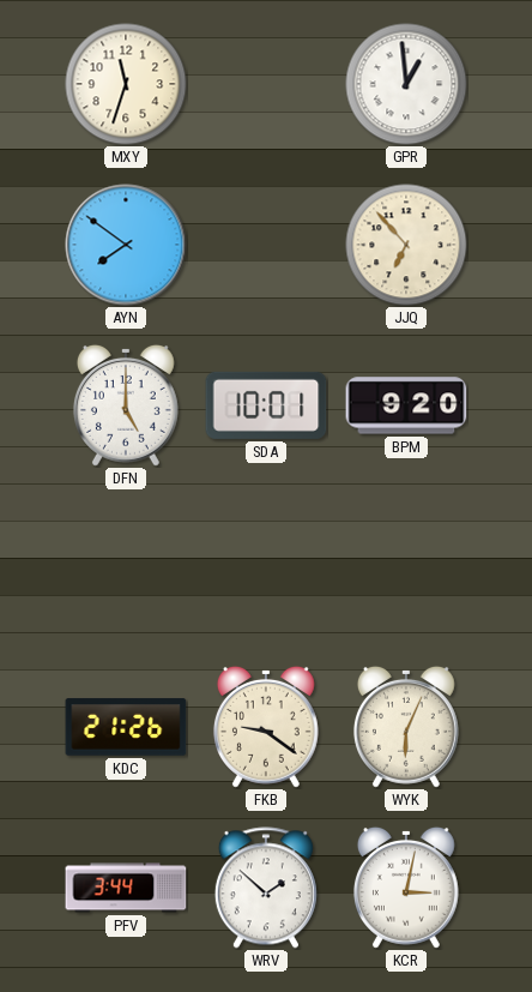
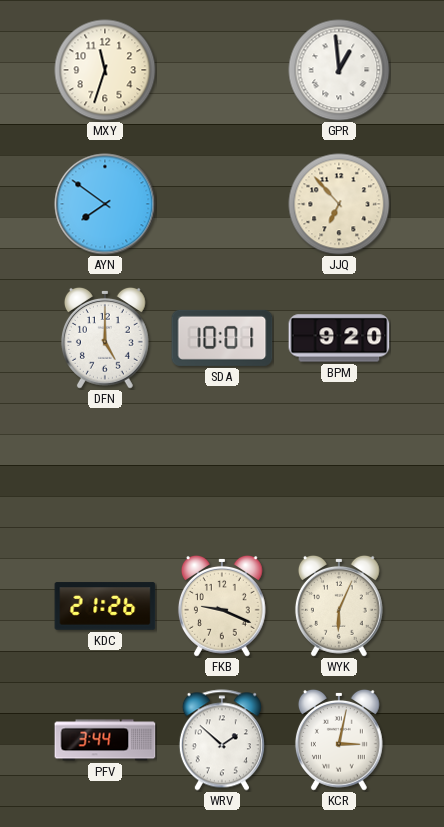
FKB: 9:21 -> 9:19 (222, 606)
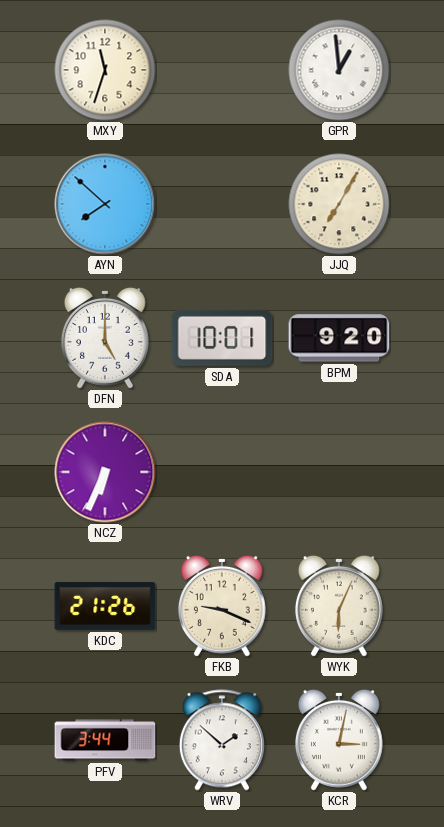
AYN: 7:51 -> 7:52 (105, 204)
JJQ: 6:53 -> 7:05 (339, 204)
NCZ: none -> 6:34 (105, 472)
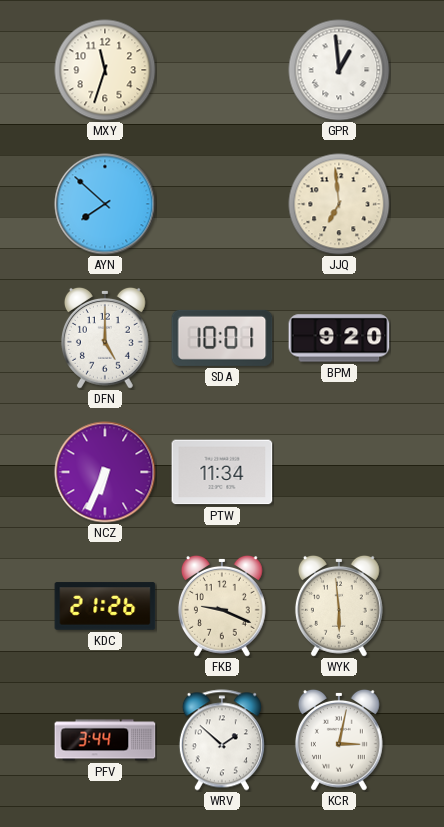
JJQ: 7:05 -> 6:59 (339, 204)
PTW: none -> 11:34 (222, 472)
WYK: 6:04 -> 5:59 (339, 606)
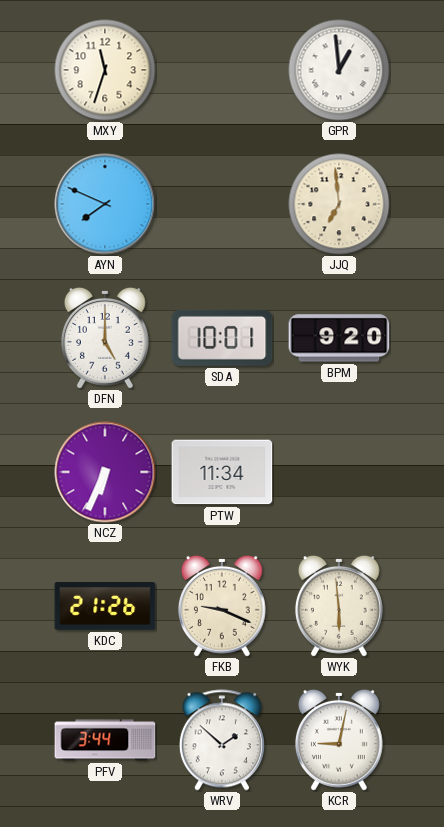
AYN: 7:52 -> 7:49 (105, 204)
KCR: 3:02 -> 9:02 (339, 740)
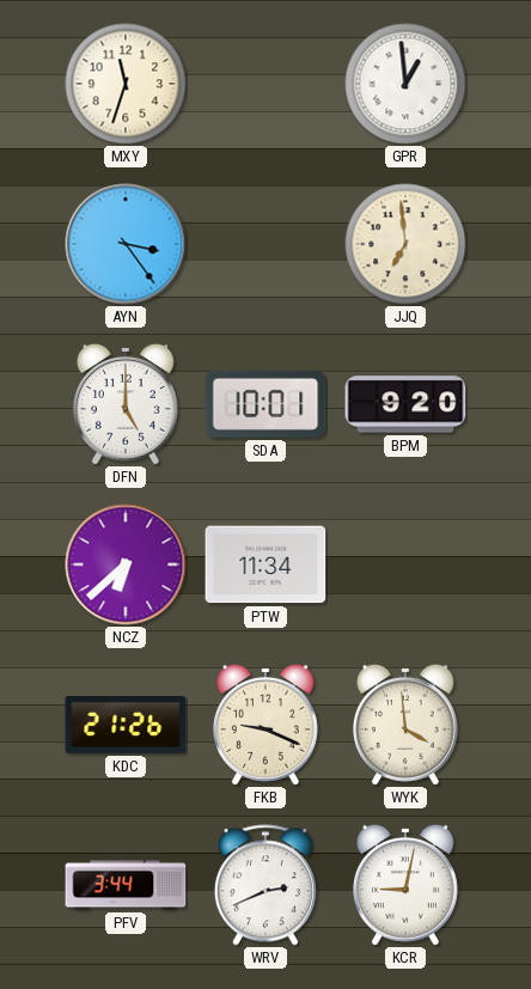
AYN: 7:49 -> 3:24 (126, 244)
NCZ: 6:34 -> 6:38 (126, 564)
WYK: 5:59 -> 3:59 (405, 725)
WRV: 1:52 -> 2:41 (265, 885)
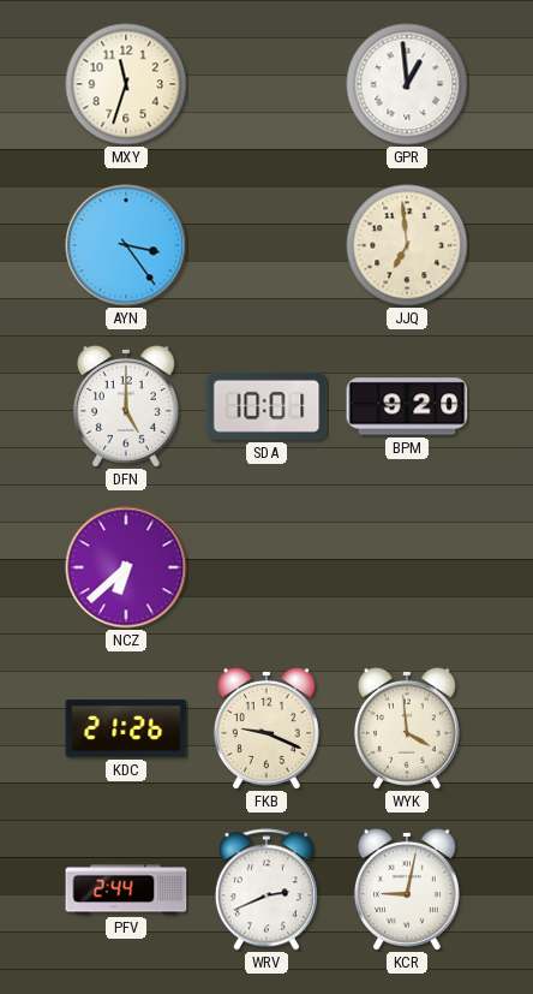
PTW: 11:34 -> none (265, 564)
PFV: 3:44 -> 2:44 (126, 889)
